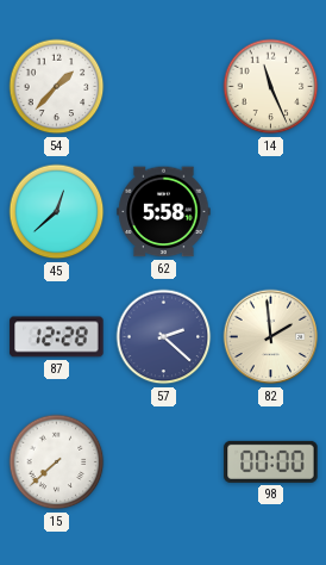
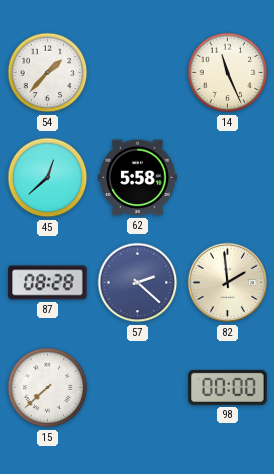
87: 12:28 -> 08:28 (48, 283)
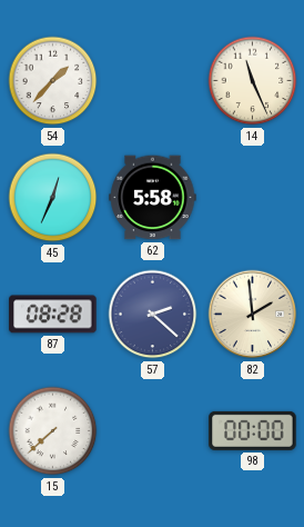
45: 12:38 -> 12:34 (53, 198)
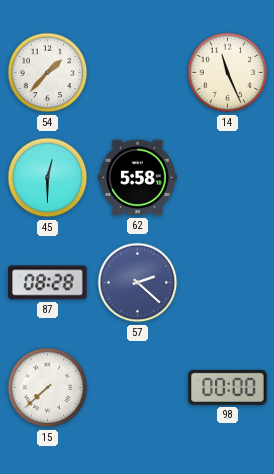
45: 12:34 -> 12:30 (48, 178)
82: 1:59 -> none (253, 315)
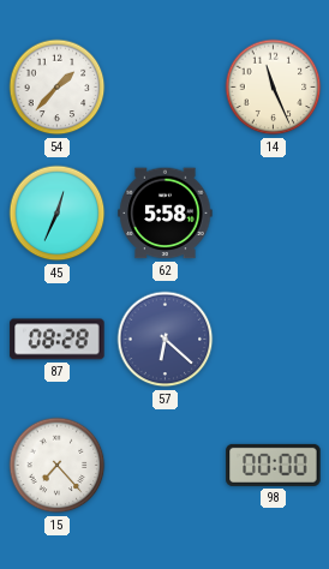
45: 12:30 -> 12:34 (58, 214)
57: 2:22 -> 6:22 (166, 340)
15: 7:38 -> 7:23 (58, 466)
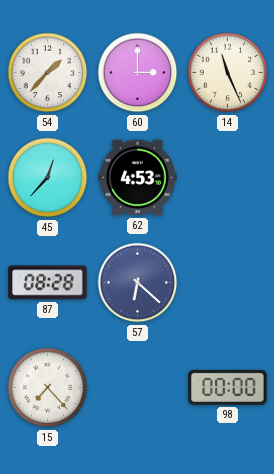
60: none -> 3:00 (138, 73)
45: 12:34 -> 12:37 (48, 178)
62: 5:58 -> 4:53 (138, 178)
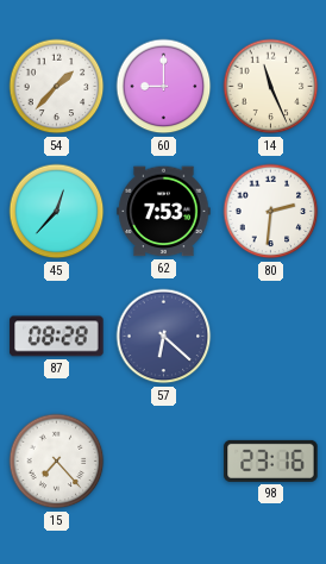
60: 3:00 -> 9:00 (164, 87)
62: 4:53 -> 7:53 (164, 212)
80: none -> 2:31 (271, 212)
98: 00:00 -> 23:16 (271, 460)
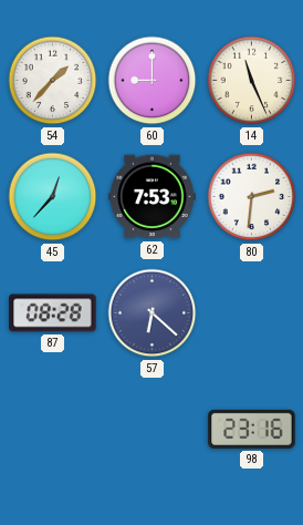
15: 7:23 -> none (57, 462)
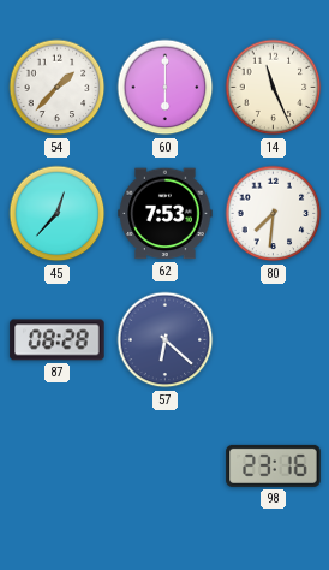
60: 9:00 -> 6:00 (166, 88)
80: 2:31 -> 7:31 (274, 214)
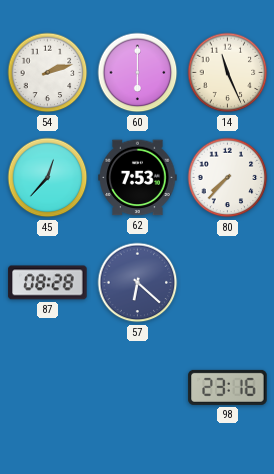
54: 1:37 -> 2:12 (48, 73)
80: 7:31 -> 7:37 (228, 178)
